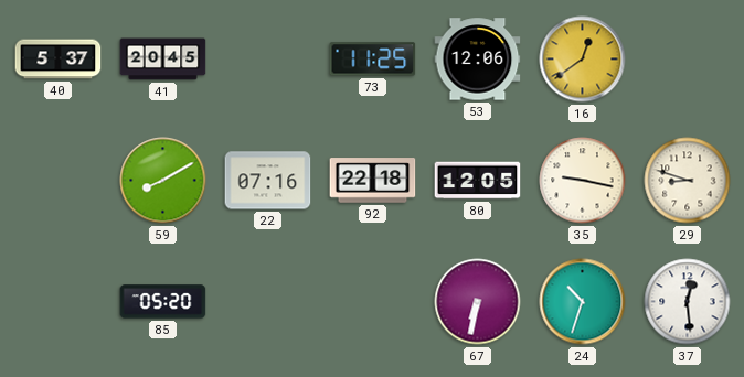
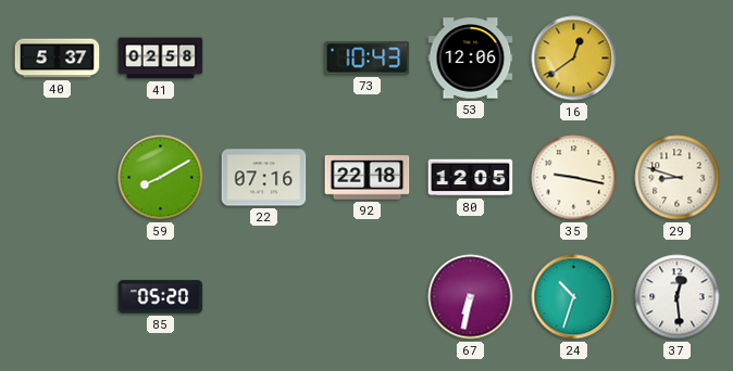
41: 20:45 -> 02:58 (161, 59)
73: 11:25 -> 10:43 (368, 59)
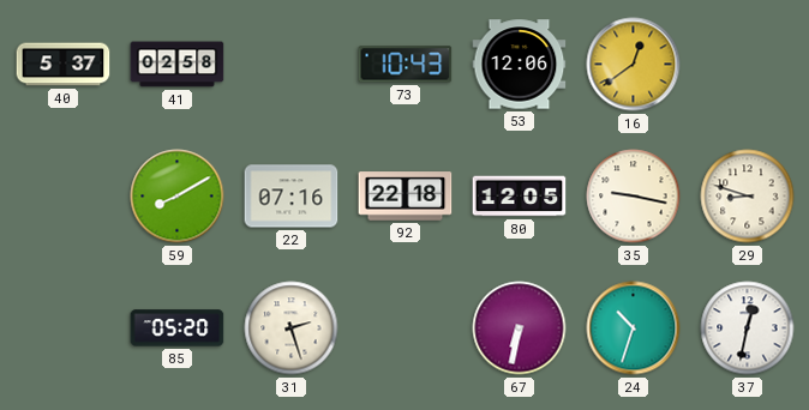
31: none -> 2:27 (292, 328)
37: 12:29 -> 12:32 (748, 328)
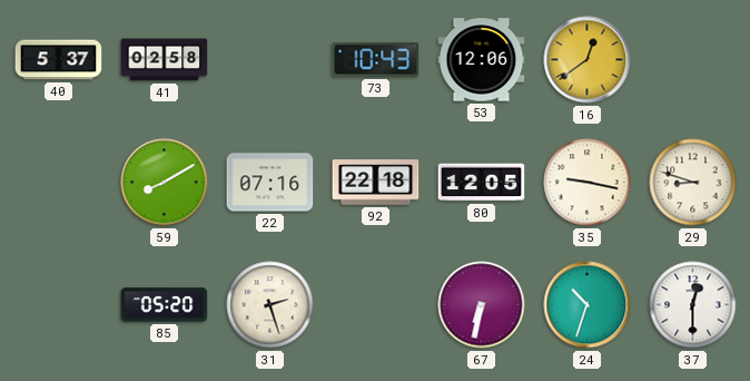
37: 12:32 -> 12:30 (693, 305)
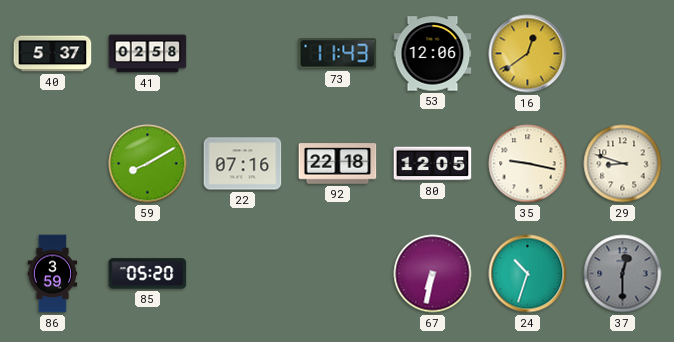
73: 10:43 -> 11:43 (338, 54)
86: none -> 3:59 (53, 274)
31: 2:27 -> none (270, 305)
37 dial: white -> grey (623, 274)
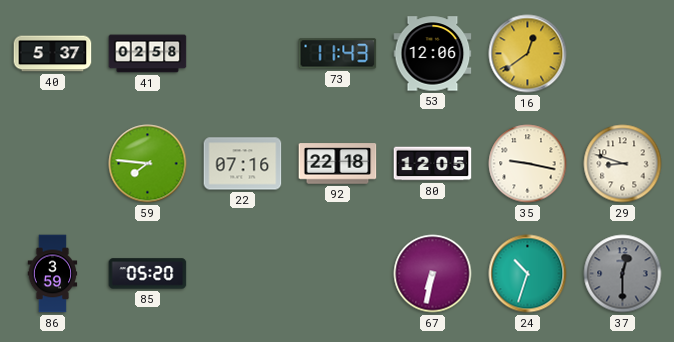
59: 8:10 -> 7:46 (148, 164)
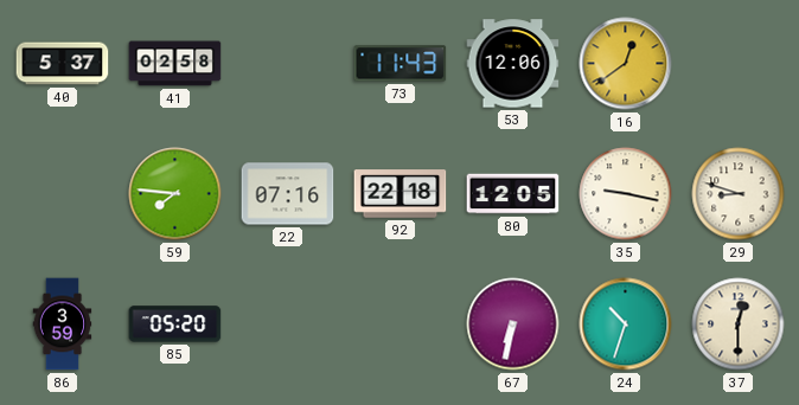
37 dial: grey -> cream (739, 324)
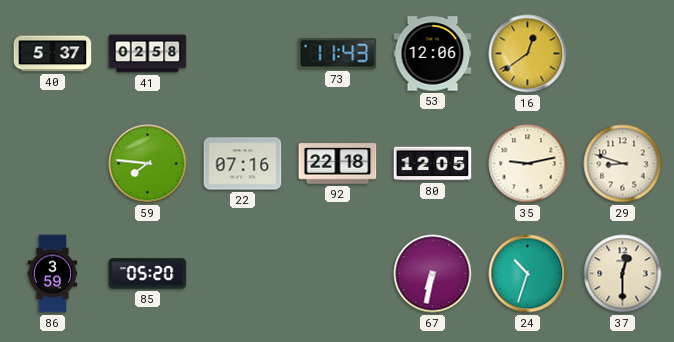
35: 9:17 -> 9:13 (528, 164)
